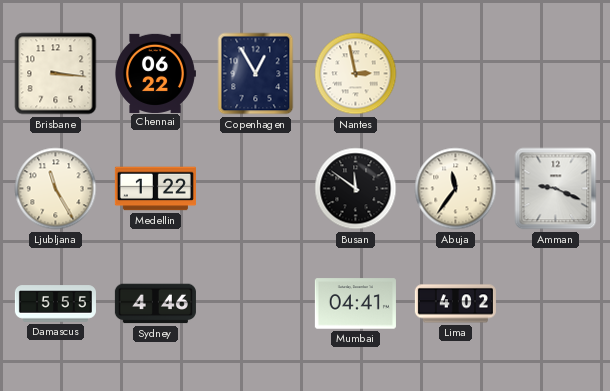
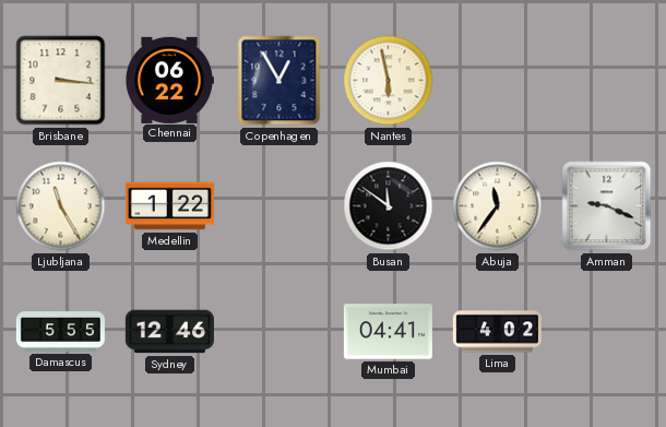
Nantes: 2:58 -> 5:58 (389, 81)
Sydney: 4:46 -> 12:46 (169, 332)
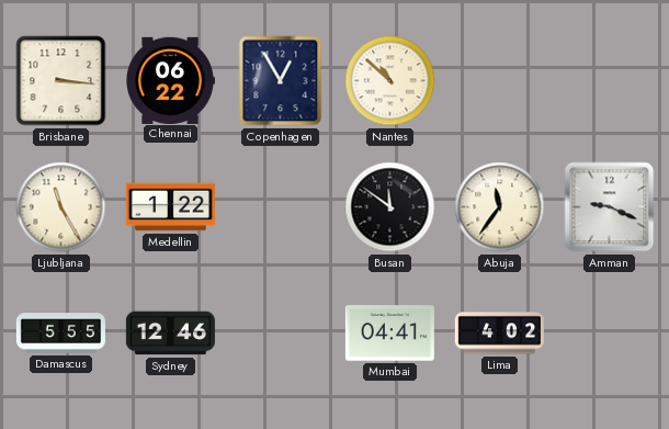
Nantes: 5:58 -> 10:52 (390, 81)
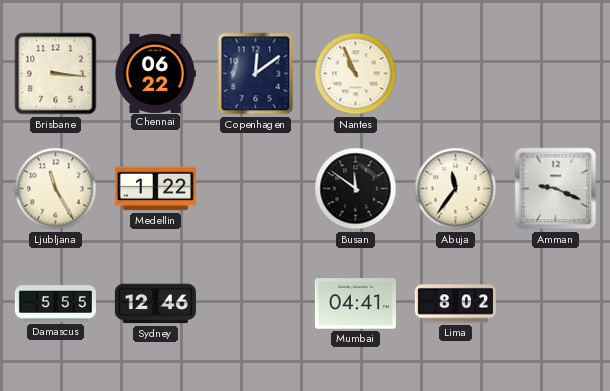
Copenhagen: 12:55 -> 12:09 (256, 74)
Nantes: 10:52 -> 10:56 (356, 74)
Lima: 4:02 -> 8:02 (455, 304)
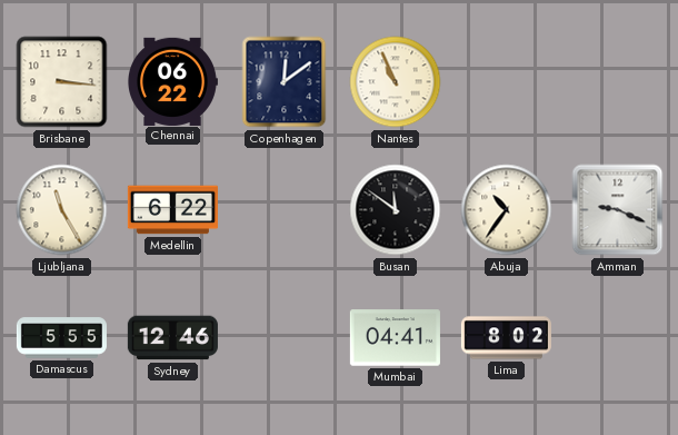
Medellin: 1:22 -> 6:22 (172, 210)
Abuja: 11:36 -> 10:36 (507, 210)
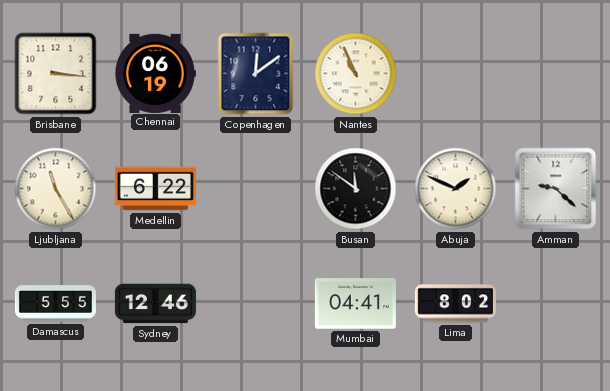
Chennai: 06:22 -> 06:19 (156, 73)
Abuja: 10:36 -> 1:49 (456, 189)
Amman: 9:19 -> 9:22 (556, 189)
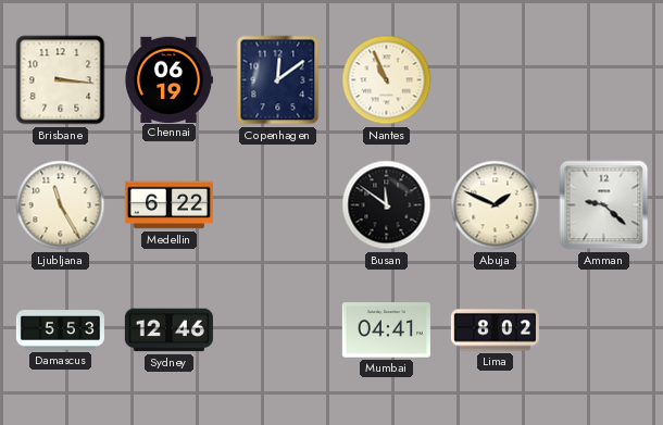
Damascus: 5:55 -> 5:53 (60, 330)
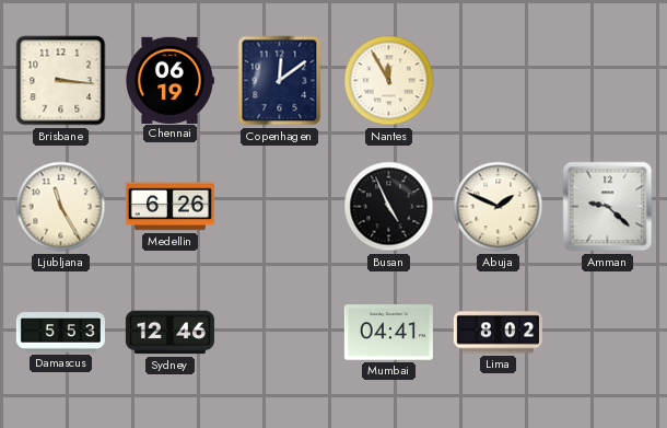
Nantes: 10:56 -> 11:55 (389, 81)
Medellin: 6:22 -> 6:26 (169, 207)
Busan: 11:51 -> 4:56 (389, 207)
